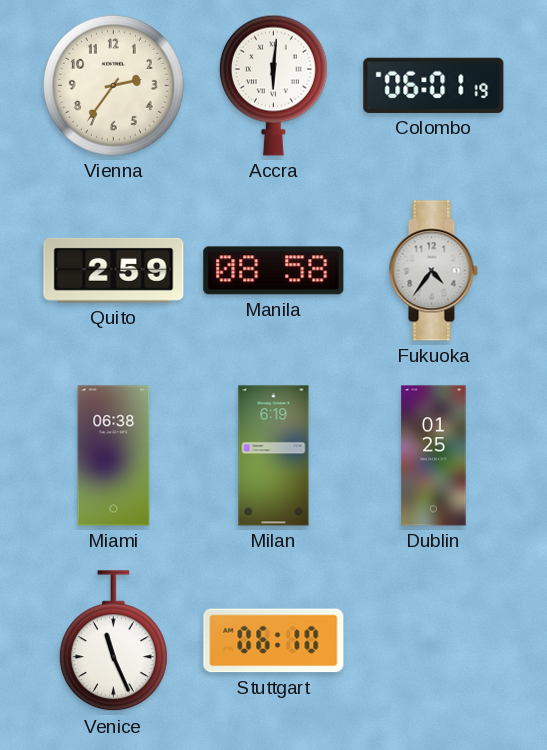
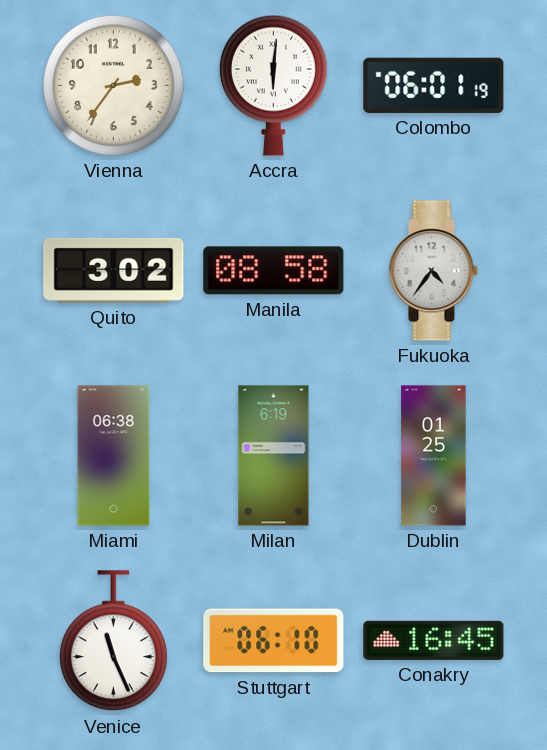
Quito: 2:59 -> 3:02 (114, 270)
Conakry: none -> 16:45 (434, 640)
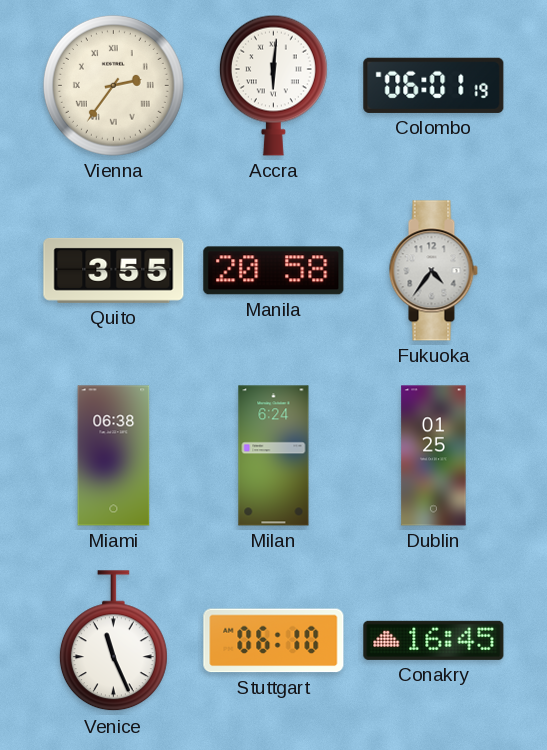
Vienna numerals: Arabic -> Roman (113, 85)
Quito: 3:02 -> 3:55 (114, 270)
Manila: 08:58 -> 20:58 (274, 271)
Milan: 6:19 -> 6:24 (274, 456)
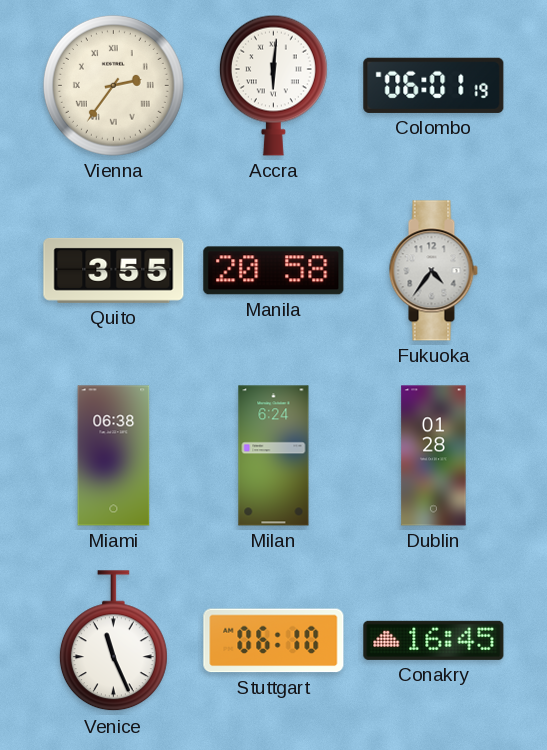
Dublin: 01:25 -> 01:28 (434, 456)
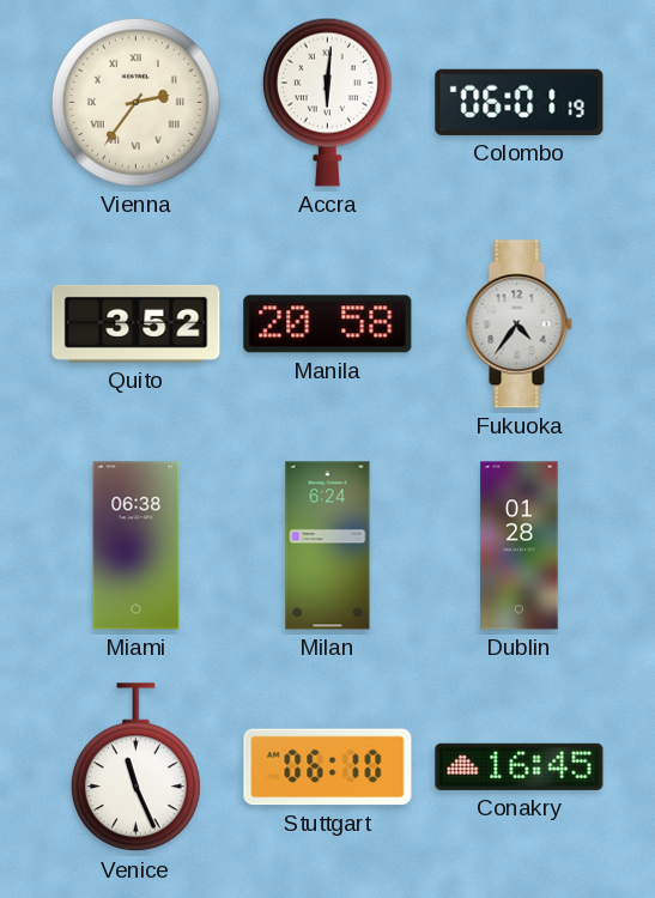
Quito: 3:55 -> 3:52 (137, 323)
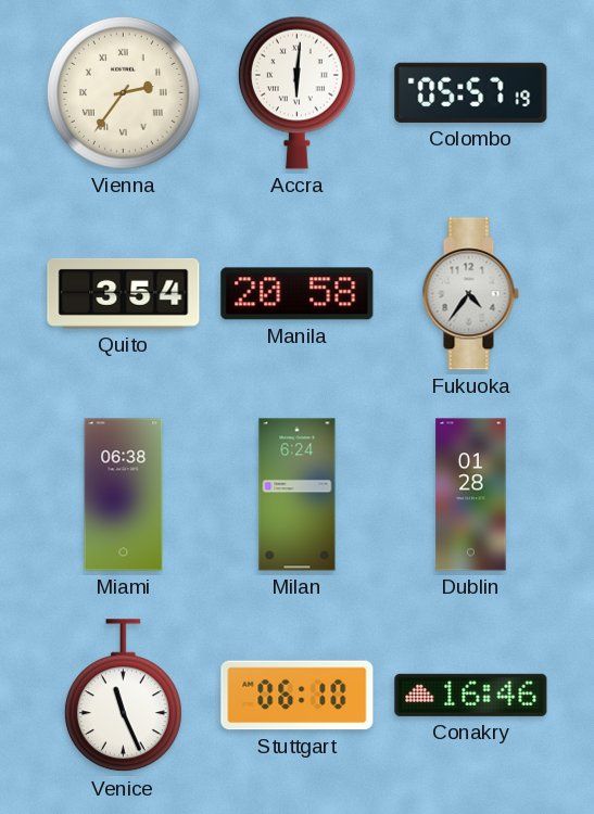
Colombo: 06:01 -> 05:57 (471, 92)
Quito: 3:52 -> 3:54 (124, 293)
Conakry: 16:45 -> 16:46 (471, 695)
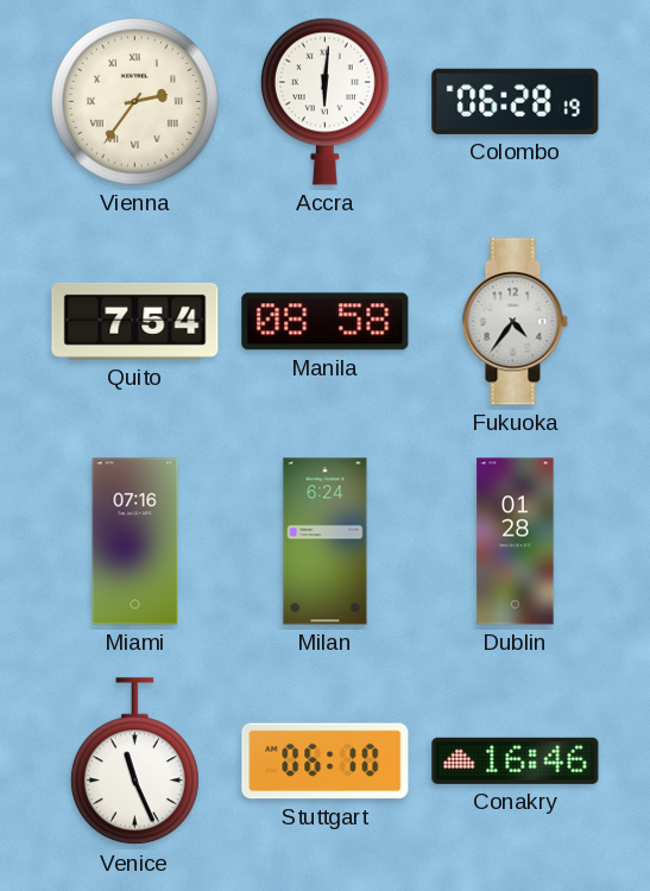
Colombo: 05:57 -> 06:28 (516, 101)
Quito: 3:54 -> 7:54 (135, 321)
Manila: 20:58 -> 08:58 (326, 322)
Miami: 06:38 -> 07:16 (135, 542)
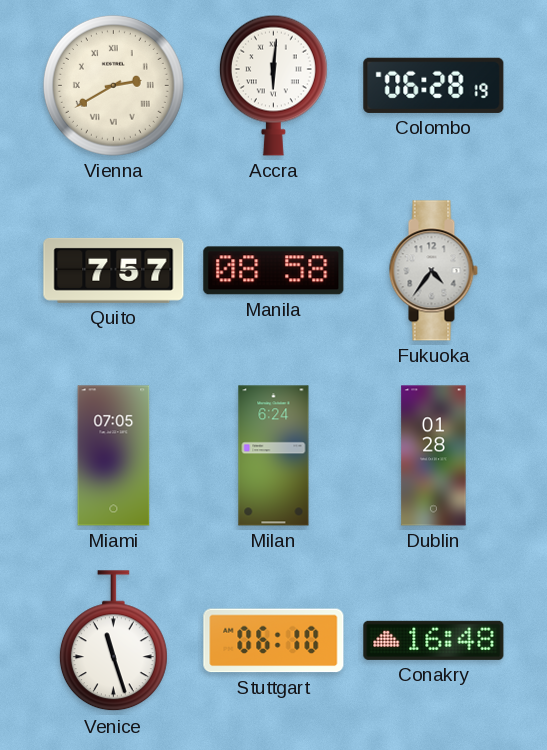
Vienna: 2:36 -> 2:40 (113, 85)
Quito: 7:54 -> 7:57 (114, 270)
Miami: 07:16 -> 07:05 (114, 456)
Venice: 11:26 -> 11:27 (113, 641)
Conakry: 16:46 -> 16:48 (434, 640)
